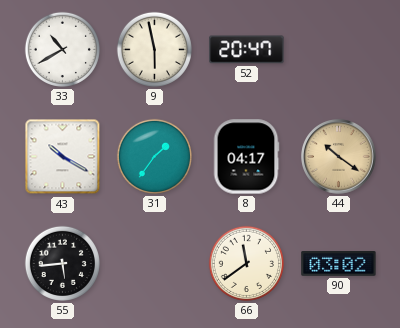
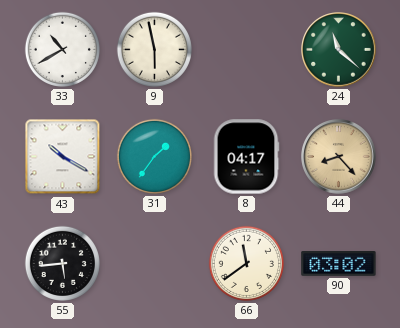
52: 20:47 -> none (247, 50)
24: none -> 11:22 (339, 50)
44: 10:21 -> 8:23 (339, 157)
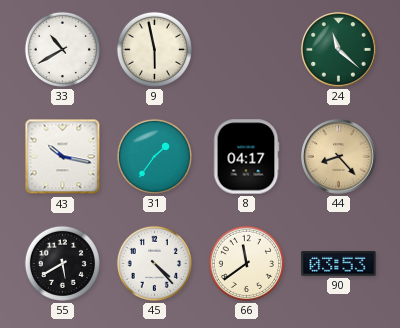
43: 10:20 -> 10:17 (63, 157)
55: 5:44 -> 5:40 (62, 263)
45: none -> 4:23 (154, 263)
90: 03:02 -> 03:53 (339, 264)
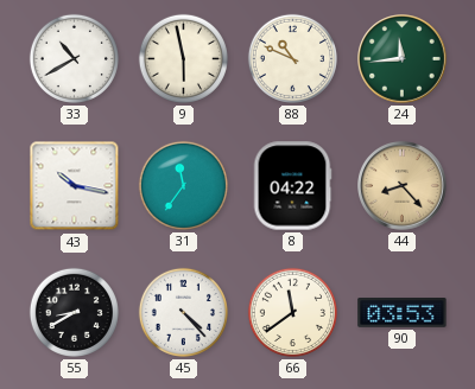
88: none -> 10:49 (292, 58)
24: 11:22 -> 11:44 (403, 59)
31: 1:36 -> 11:36 (183, 185)
8: 04:17 -> 04:22 (292, 186)
55: 5:40 -> 8:40 (74, 312)
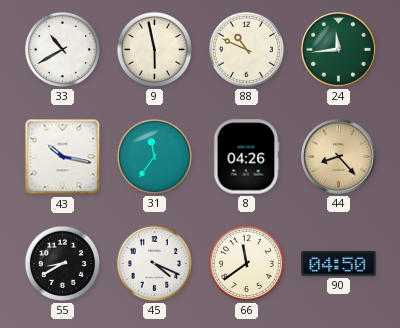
8: 04:22 -> 04:26 (246, 157)
45: 4:23 -> 4:19 (154, 263)
90: 03:53 -> 04:50 (339, 264)
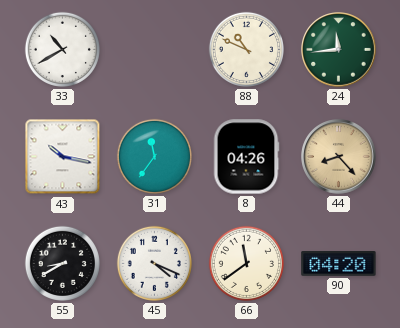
9: 5:58 -> none (154, 49)
90: 04:50 -> 04:20 (339, 264)
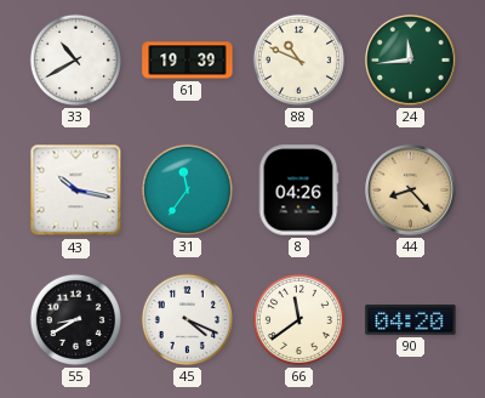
61: none -> 19:39 (188, 61)
